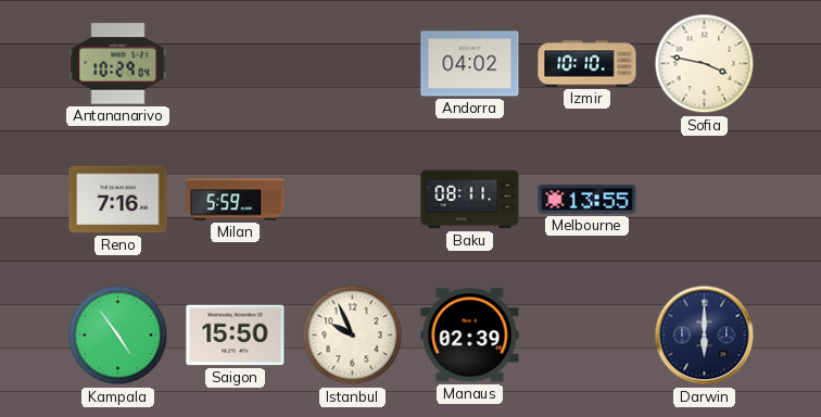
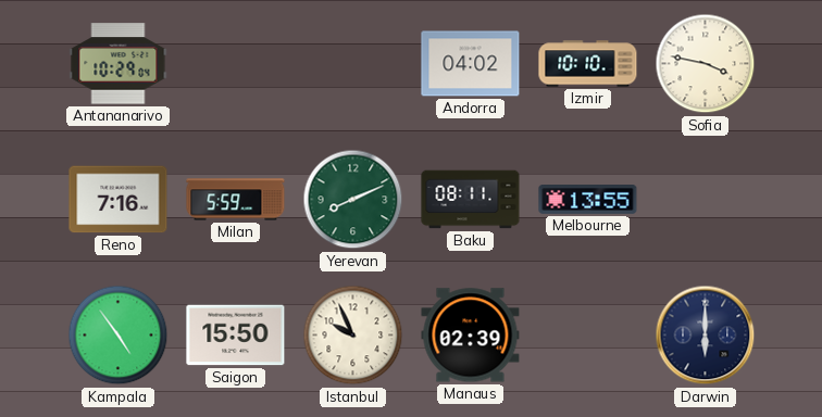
Yerevan: none -> 8:11 (353, 200)
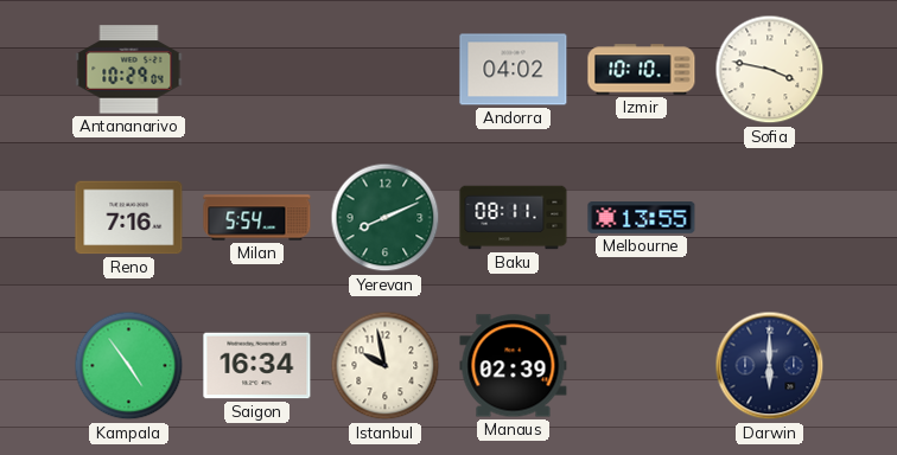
Milan: 5:59 -> 5:54 (257, 218)
Saigon: 15:50 -> 16:34 (257, 366)
Istanbul: 9:56 -> 9:58 (386, 366)
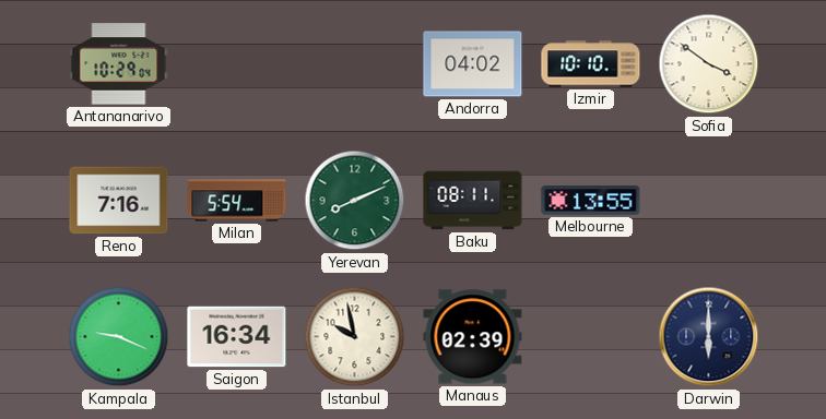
Sofia: 3:47 -> 3:51 (709, 64)
Kampala: 4:54 -> 9:19 (119, 337)
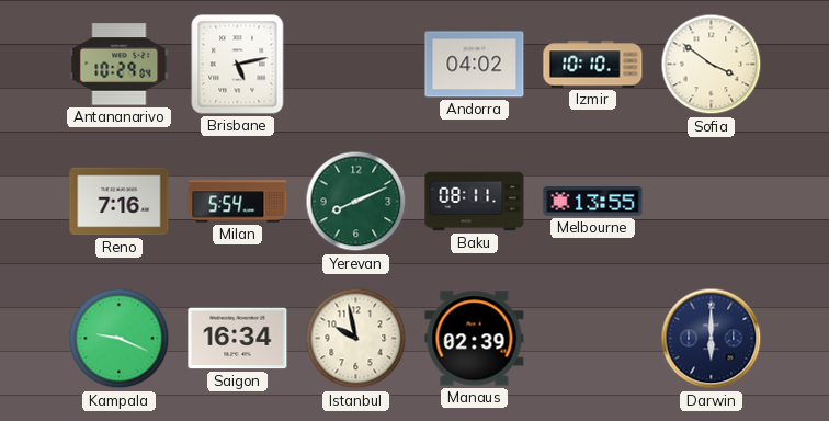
Brisbane: none -> 5:13 (238, 65)
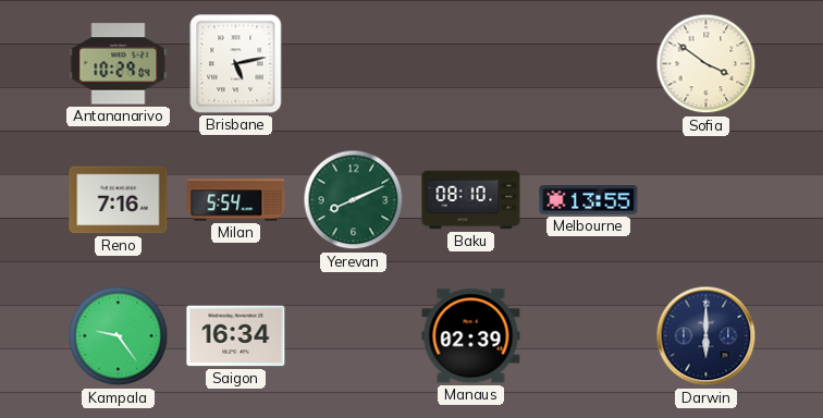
Andorra: 04:02 -> none (475, 65)
Izmir: 10:10 -> none (593, 65)
Baku: 08:11 -> 08:10 (471, 200)
Kampala: 9:19 -> 9:24 (119, 336)
Istanbul: 9:58 -> none (356, 339)
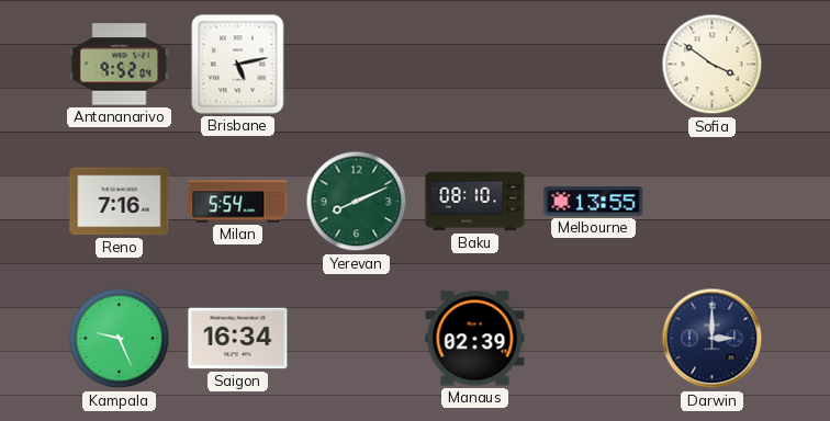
Antananarivo: 10:29 -> 9:52 (120, 65)
Kampala: 9:24 -> 9:26 (120, 339)
Darwin: 6:00 -> 3:00 (713, 339)
